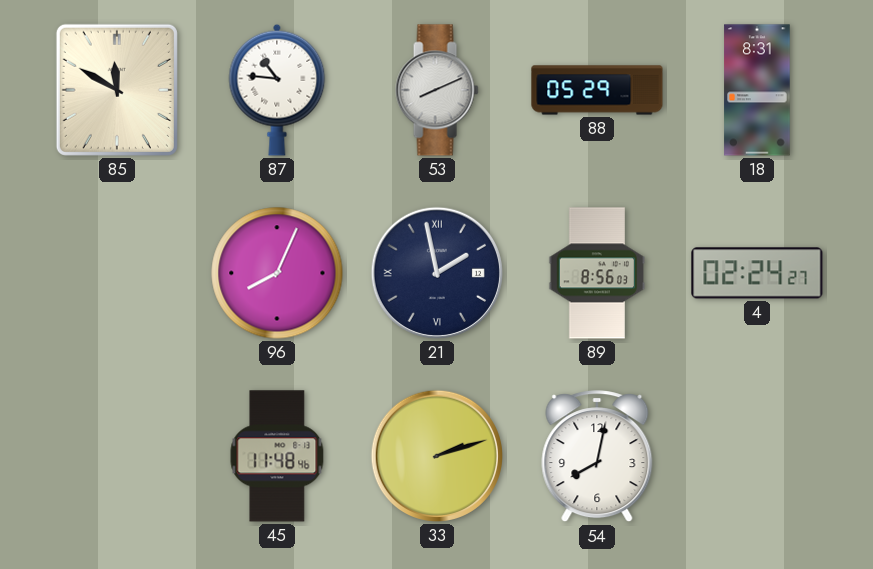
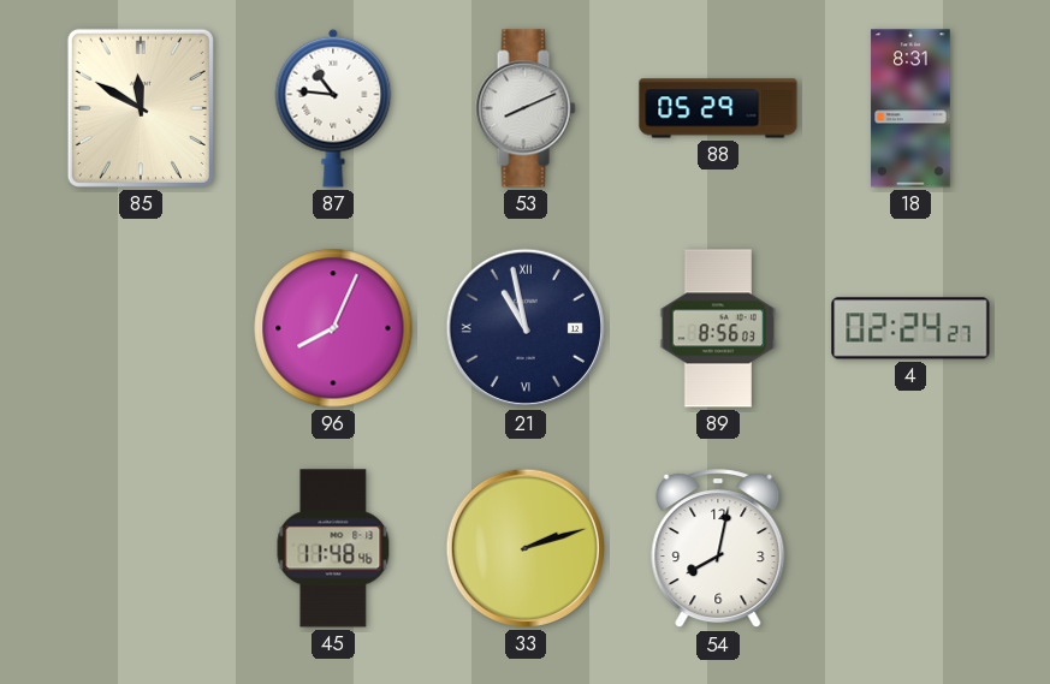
21: 1:58 -> 10:58 (526, 328)
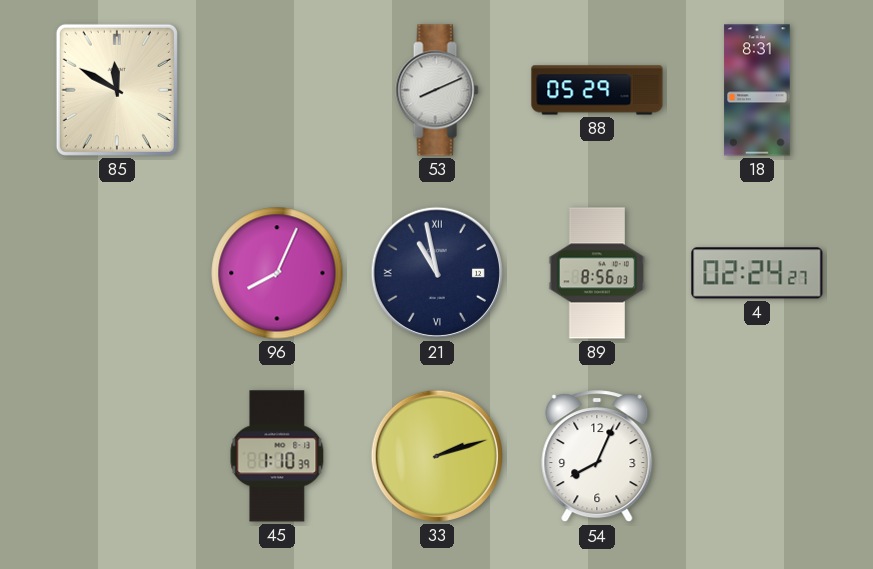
87: 10:46 -> none (333, 108)
45: 11:48 -> 1:10 (277, 456)
54: 8:02 -> 8:04 (597, 457)
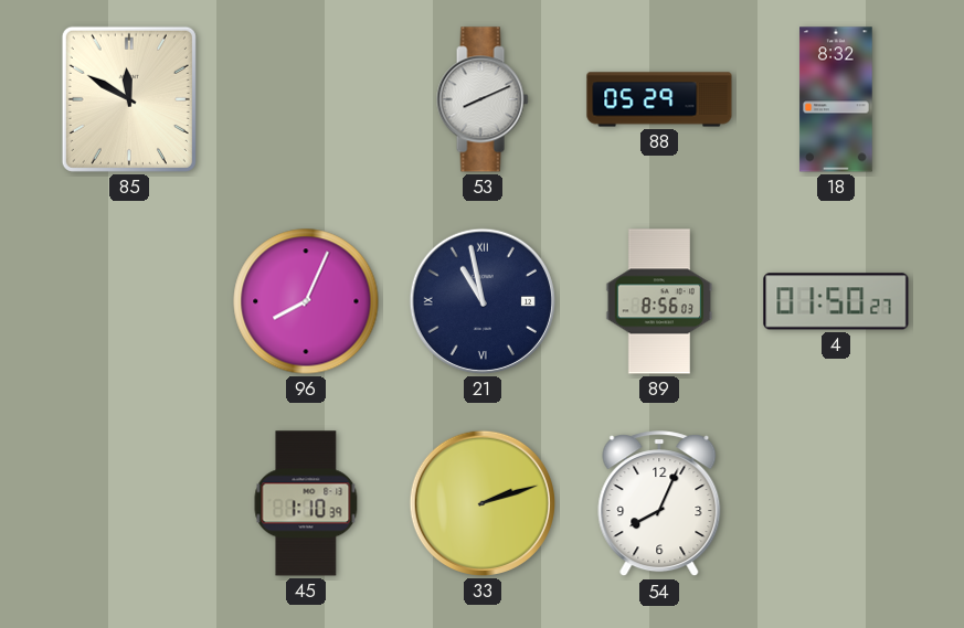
18: 8:31 -> 8:32 (836, 99)
4: 02:24 -> 01:50 (836, 301)
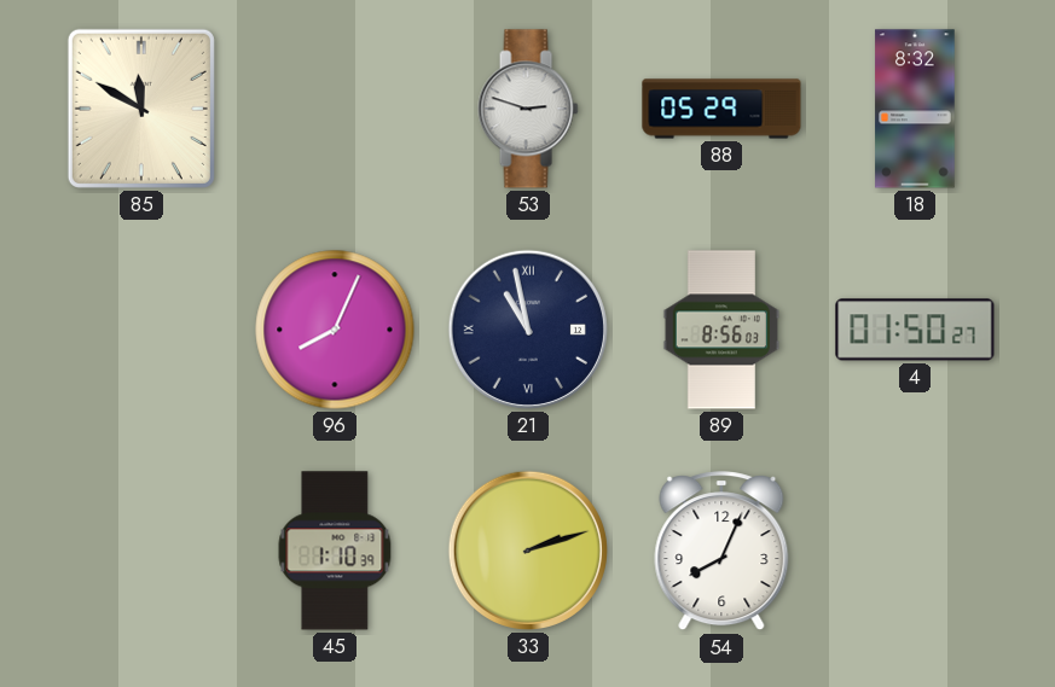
53: 8:11 -> 2:48 (528, 109)
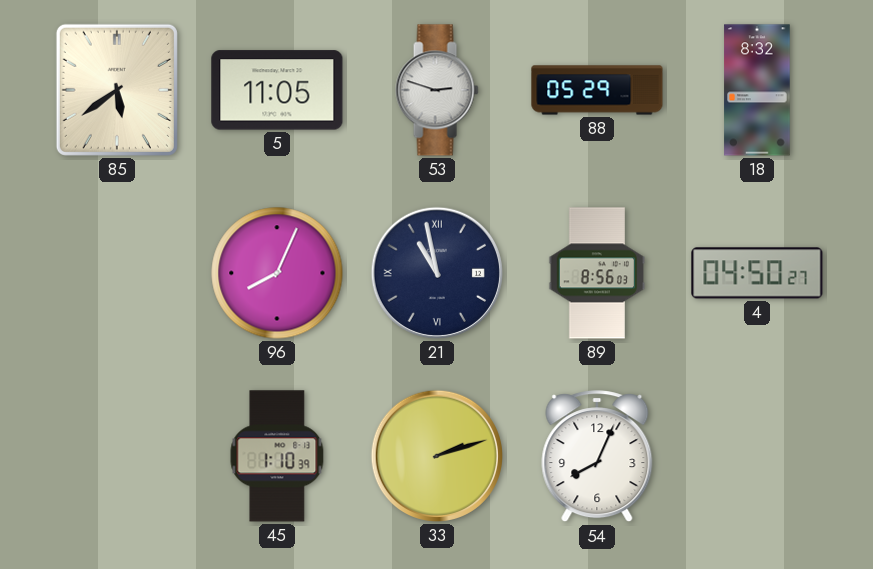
85: 11:50 -> 5:39 (117, 90)
5: none -> 11:05 (277, 90)
4: 01:50 -> 04:50 (757, 273)
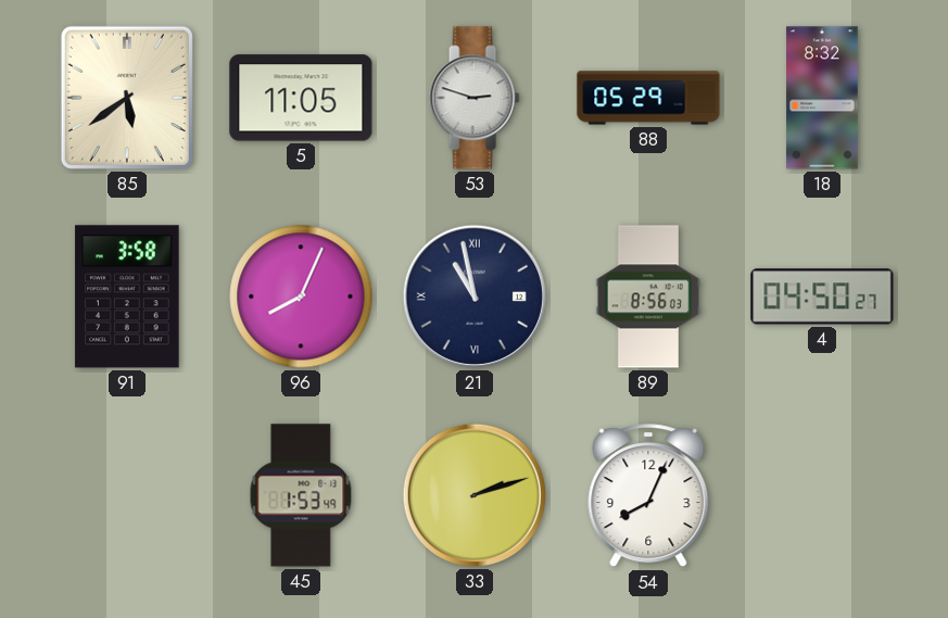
91: none -> 3:58 (127, 297)
45: 1:10 -> 1:53 (301, 495)
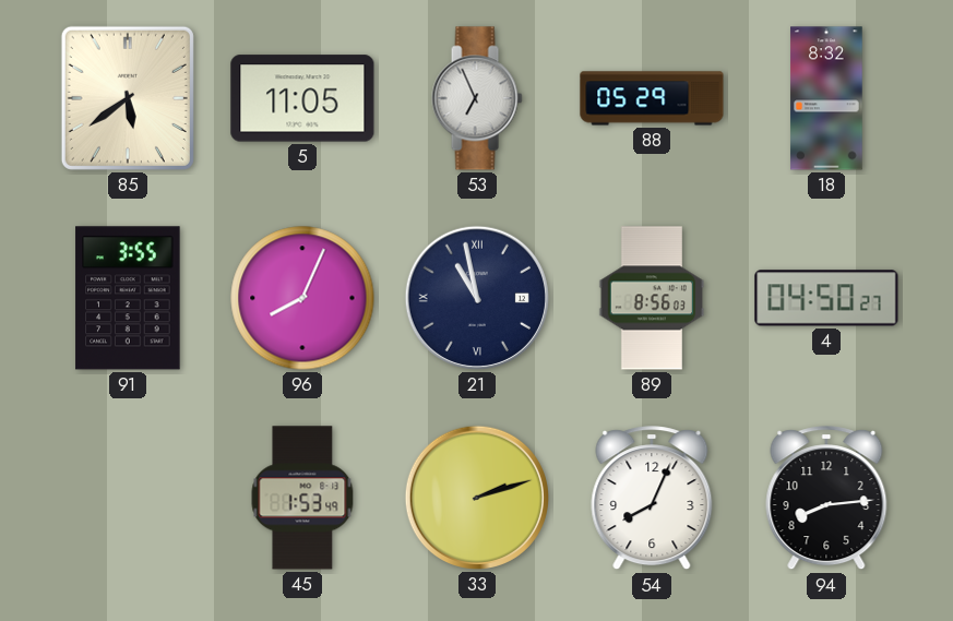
53: 2:48 -> 6:56 (477, 98)
91: 3:58 -> 3:55 (128, 298)
94: none -> 8:14 (826, 499)
